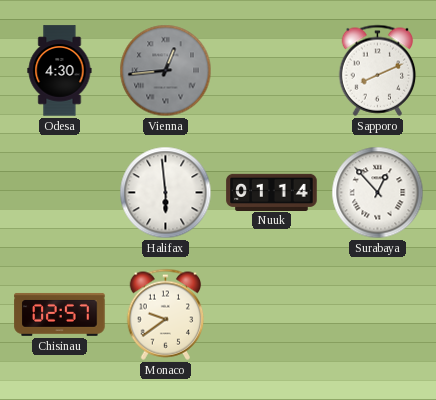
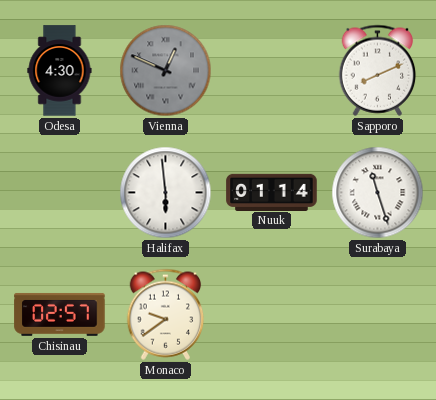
Vienna: 12:44 -> 12:49 (166, 71)
Surabaya: 12:53 -> 11:27 (378, 193)
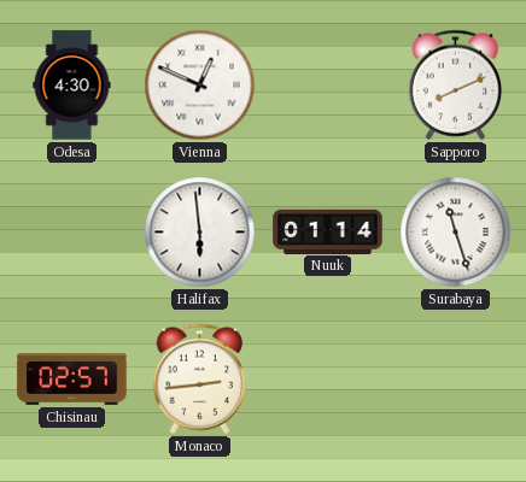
Vienna dial: grey -> white (200, 86)
Monaco: 9:39 -> 2:44 (200, 378)
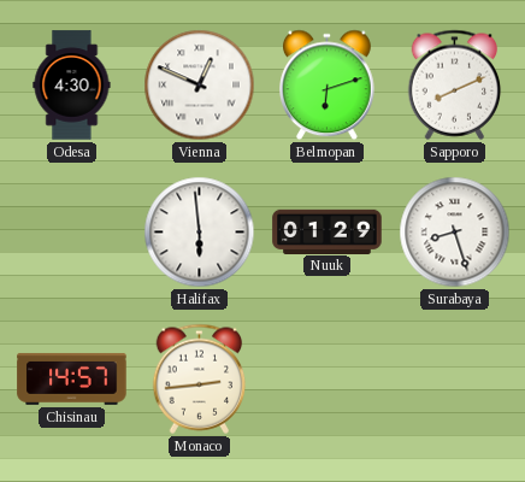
Belmopan: none -> 6:12 (328, 86)
Nuuk: 01:14 -> 01:29 (328, 231)
Surabaya: 11:27 -> 8:27 (455, 233)
Chisinau: 02:57 -> 14:57 (72, 378)
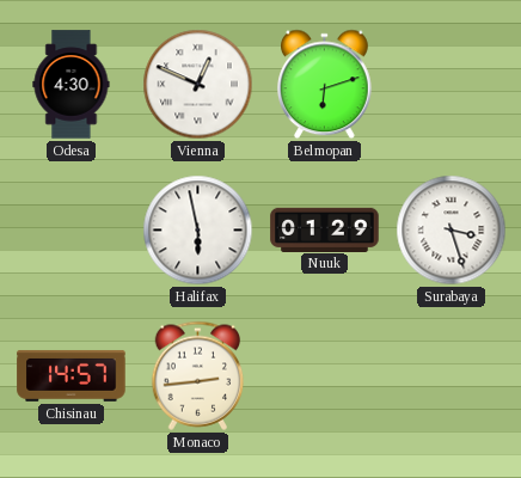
Sapporo: 8:11 -> none (455, 84)
Halifax: 5:59 -> 5:58 (198, 231)
Surabaya: 8:27 -> 3:27 (452, 231)
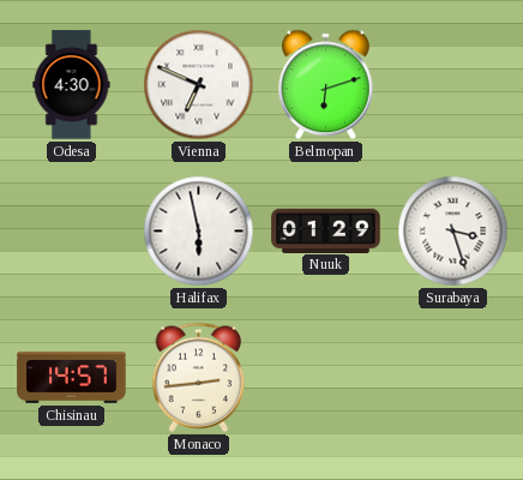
Vienna: 12:49 -> 6:49 (199, 85)
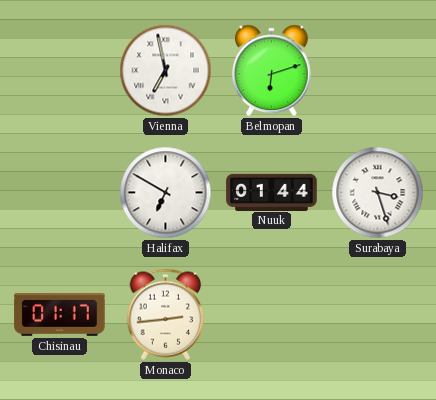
Odesa: 4:30 -> none (72, 85)
Vienna: 6:49 -> 6:58 (166, 71)
Halifax: 5:58 -> 6:50 (166, 193)
Nuuk: 01:29 -> 01:44 (272, 192)
Chisinau: 14:57 -> 01:17 (60, 314)
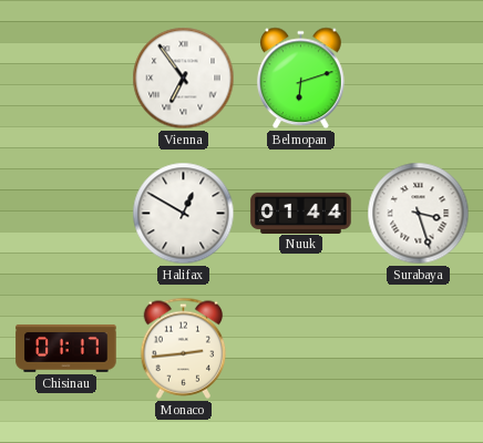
Vienna: 6:58 -> 6:54 (184, 79)
Halifax: 6:50 -> 12:50 (184, 214)
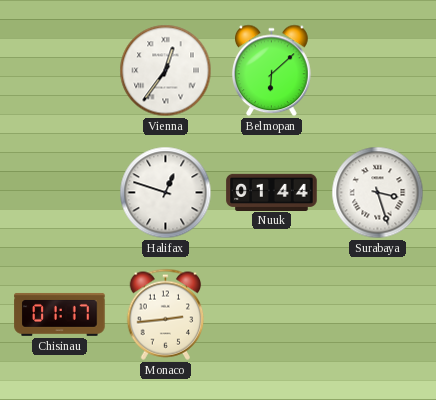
Vienna: 6:54 -> 12:36 (166, 71)
Belmopan: 6:12 -> 6:08 (272, 71)
Halifax: 12:50 -> 12:48 (166, 193)
